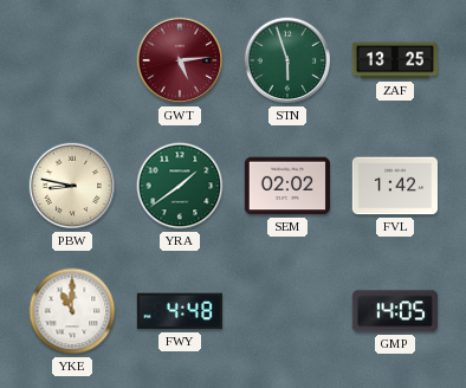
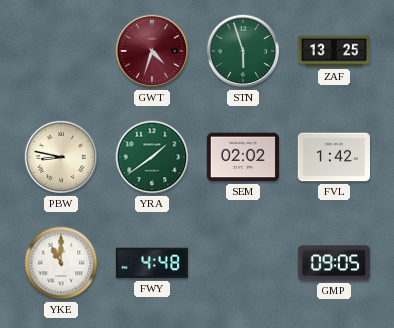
GWT: 5:14 -> 4:33 (152, 51)
GMP: 14:05 -> 09:05 (334, 263)
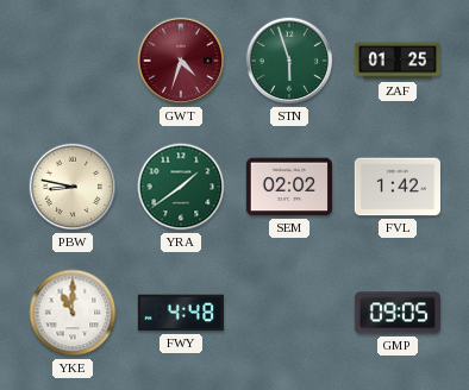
ZAF: 13:25 -> 01:25 (396, 61)
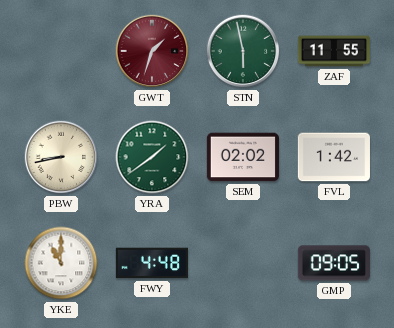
GWT: 4:33 -> 1:33 (152, 51)
STN: 5:57 -> 5:58 (243, 51)
ZAF: 01:25 -> 11:55 (333, 51)
PBW: 8:47 -> 8:43 (61, 157)
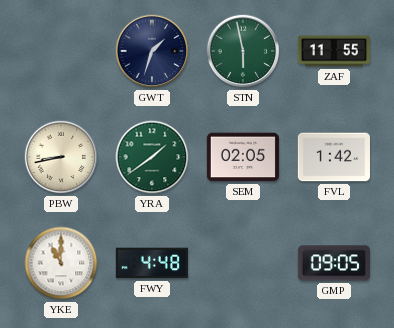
GWT dial: burgundy -> navy (152, 51)
SEM: 02:02 -> 02:05 (242, 157)
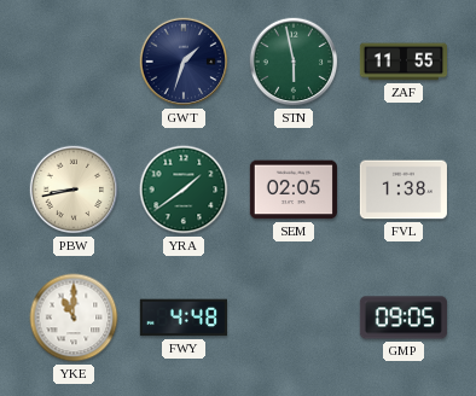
FVL: 1:42 -> 1:38 (404, 190)
